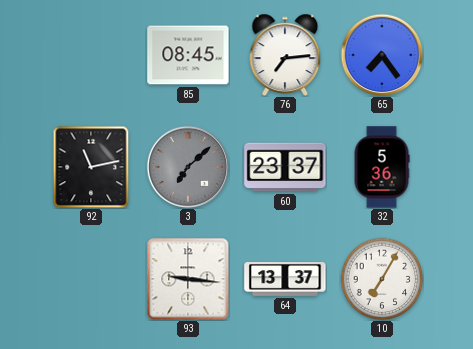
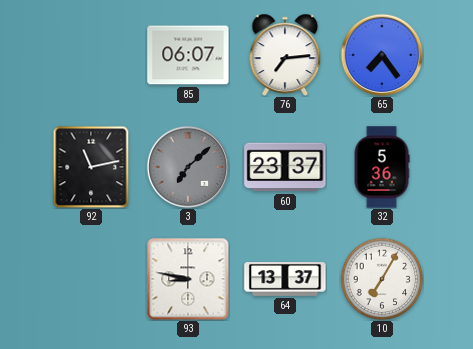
85: 08:45 -> 06:07 (188, 55)
93: 9:16 -> 8:47 (188, 279)
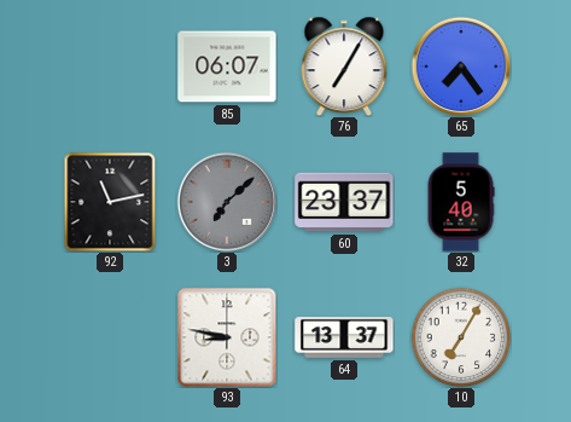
76: 7:14 -> 7:05 (344, 65)
32: 5:36 -> 5:40 (461, 202)
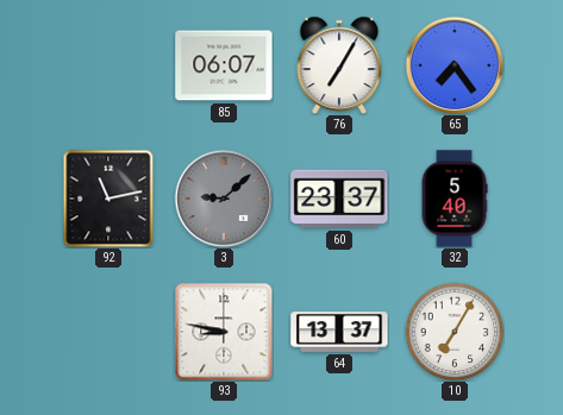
3: 7:08 -> 9:08 (224, 199)
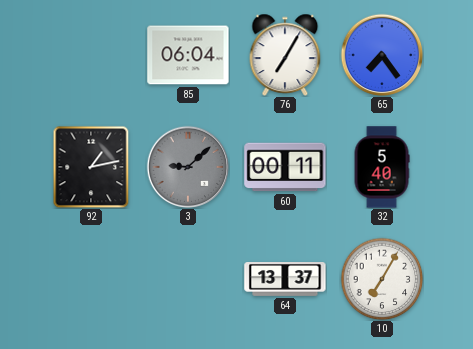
85: 06:07 -> 06:04 (188, 55)
92: 11:13 -> 1:13 (91, 167)
60: 23:37 -> 00:11 (285, 167)
93: 8:47 -> none (224, 332)
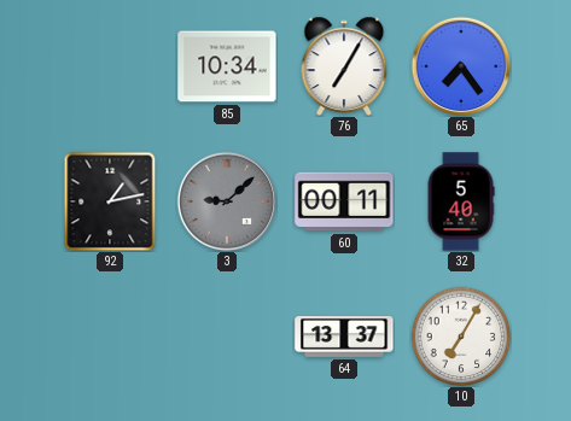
85: 06:04 -> 10:34 (227, 66)
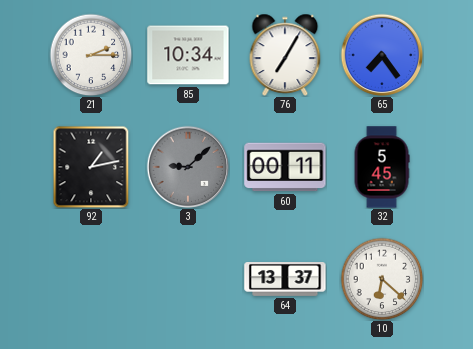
21: none -> 2:15 (91, 55)
32: 5:40 -> 5:45 (382, 167)
10: 7:05 -> 6:22 (382, 279)
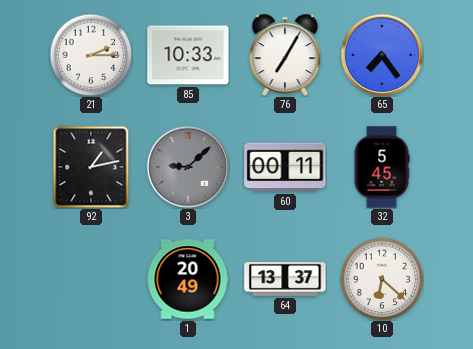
85: 10:34 -> 10:33 (188, 55)
1: none -> 20:49 (188, 279)
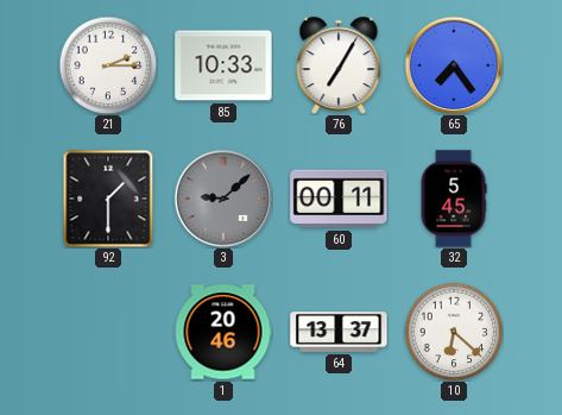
92: 1:13 -> 1:30 (108, 199)
1: 20:49 -> 20:46 (223, 332)
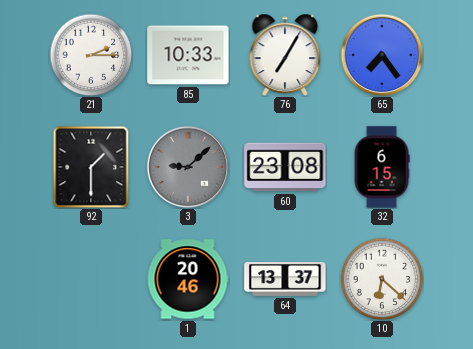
60: 00:11 -> 23:08 (285, 167)
32: 5:45 -> 6:15 (382, 167)
